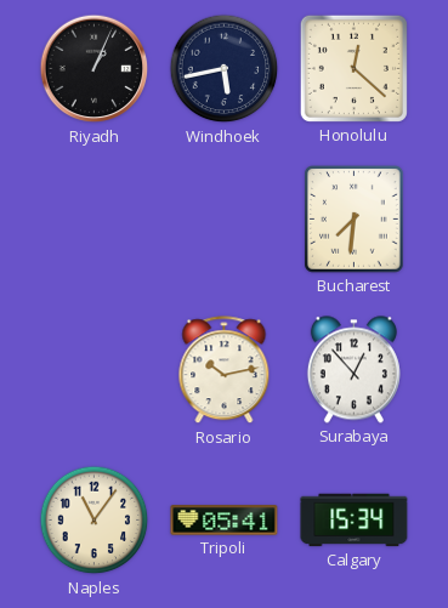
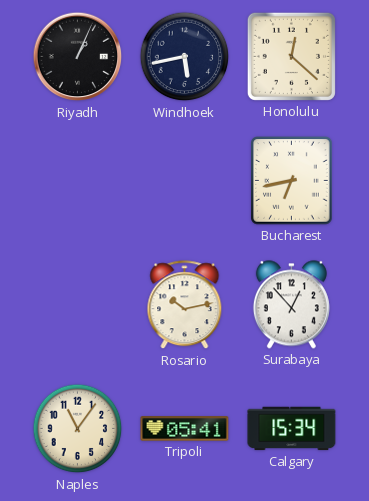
Bucharest: 7:31 -> 6:43 (292, 181)
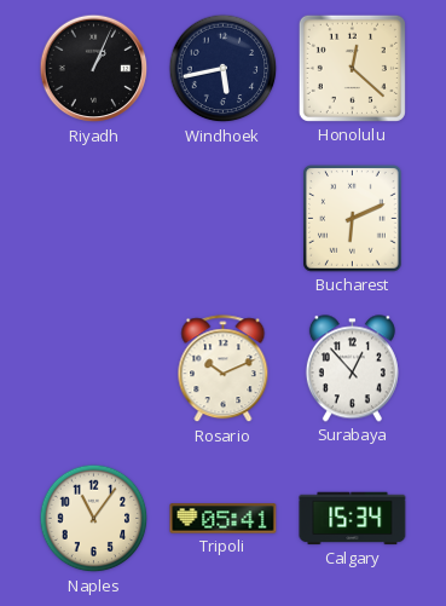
Bucharest: 6:43 -> 6:11 (353, 219)
Rosario: 10:13 -> 10:11 (224, 369)
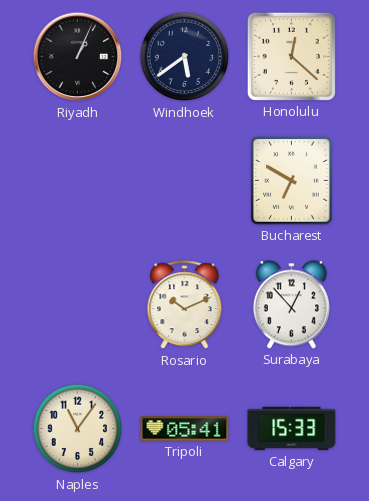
Windhoek: 5:43 -> 5:39 (185, 57)
Bucharest: 6:11 -> 6:50 (292, 181)
Calgary: 15:34 -> 15:33 (292, 429)
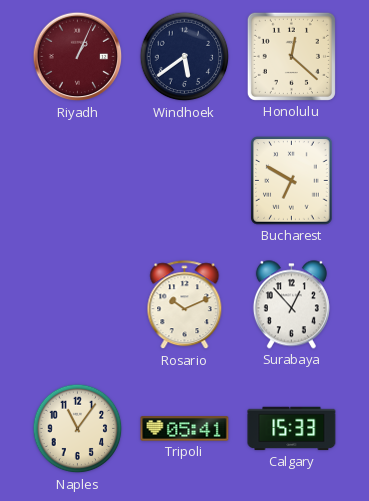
Riyadh dial: black -> burgundy (78, 57)
